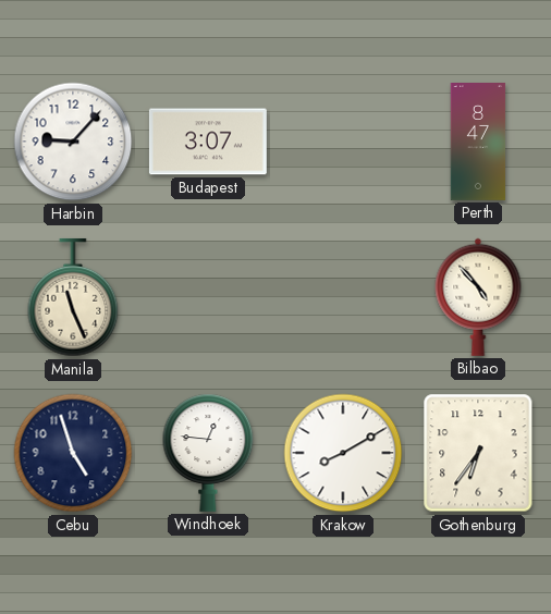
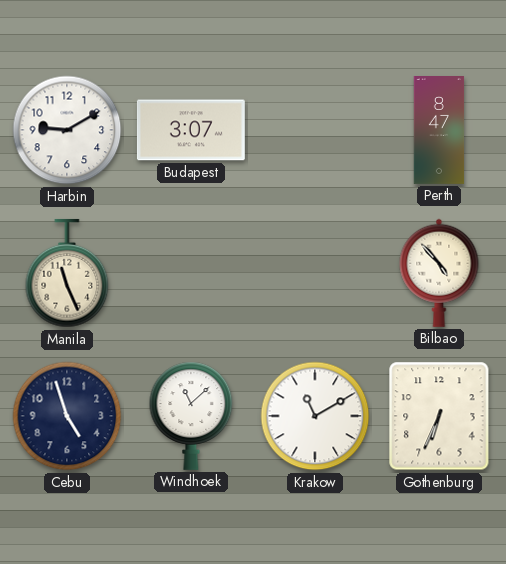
Harbin: 9:07 -> 9:10 (67, 130)
Windhoek: 12:46 -> 11:08 (191, 416)
Krakow: 8:10 -> 11:10 (315, 416)
Gothenburg: 6:36 -> 6:34 (439, 416)
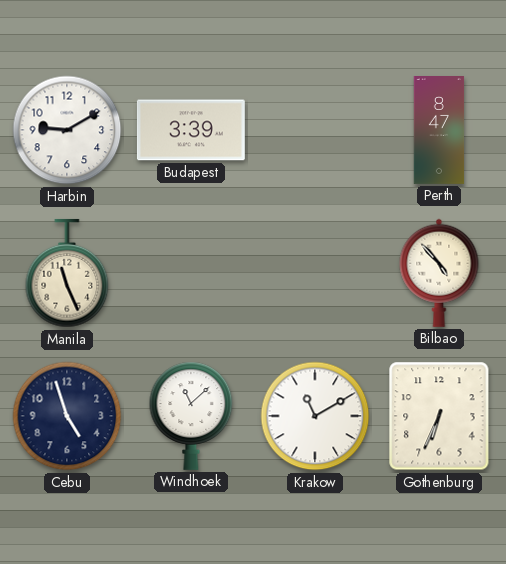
Budapest: 3:07 -> 3:39 (191, 130)
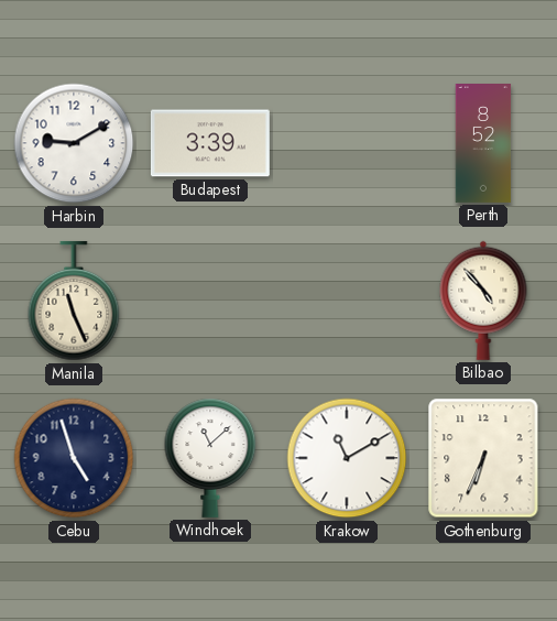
Perth: 8:47 -> 8:52 (483, 144)
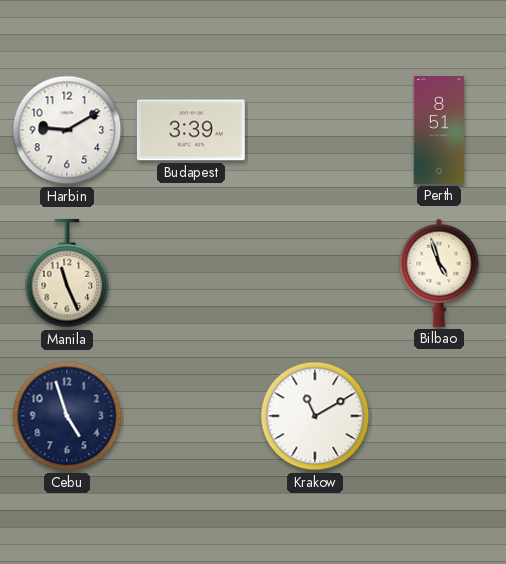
Perth: 8:52 -> 8:51 (439, 131)
Bilbao: 4:53 -> 4:57 (439, 273)
Windhoek: 11:08 -> none (210, 458)
Gothenburg: 6:34 -> none (483, 458)
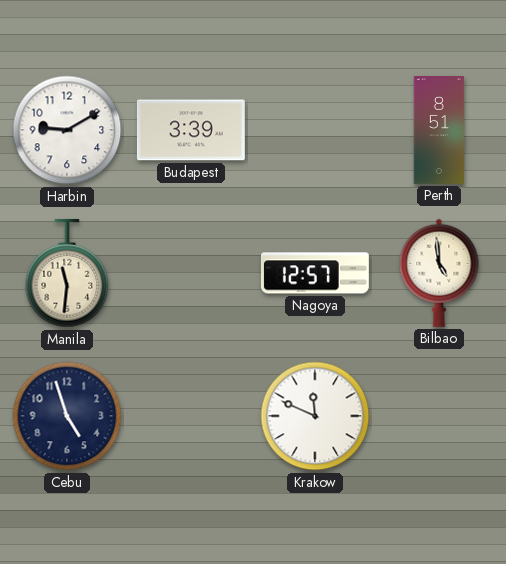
Manila: 11:26 -> 11:31 (67, 273)
Nagoya: none -> 12:57 (315, 273)
Bilbao: 4:57 -> 4:59 (439, 273)
Krakow: 11:10 -> 11:49 (315, 416)
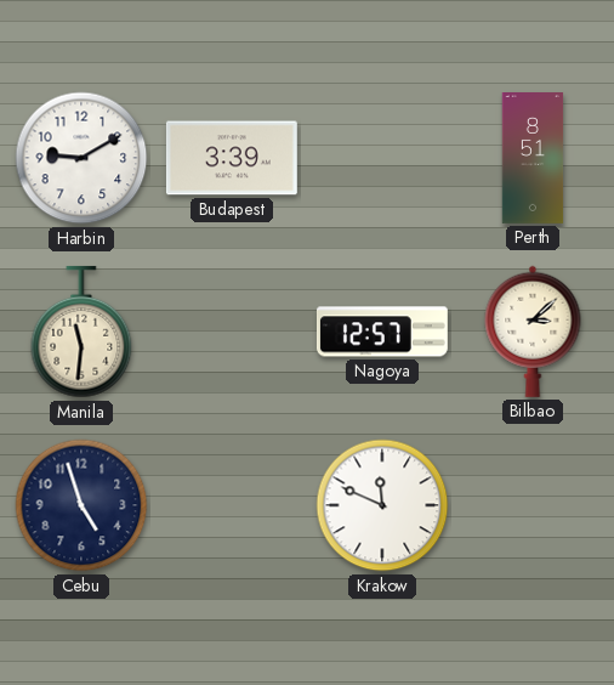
Bilbao: 4:59 -> 3:08 (533, 332)
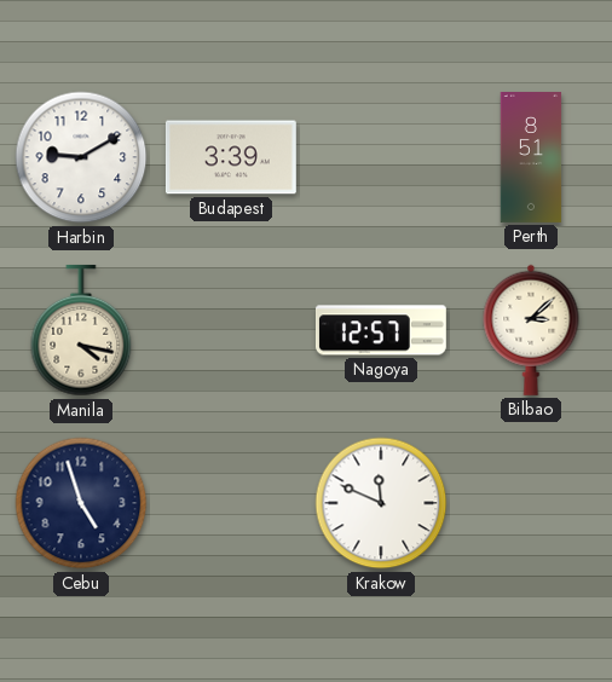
Manila: 11:31 -> 4:17 (81, 330)
